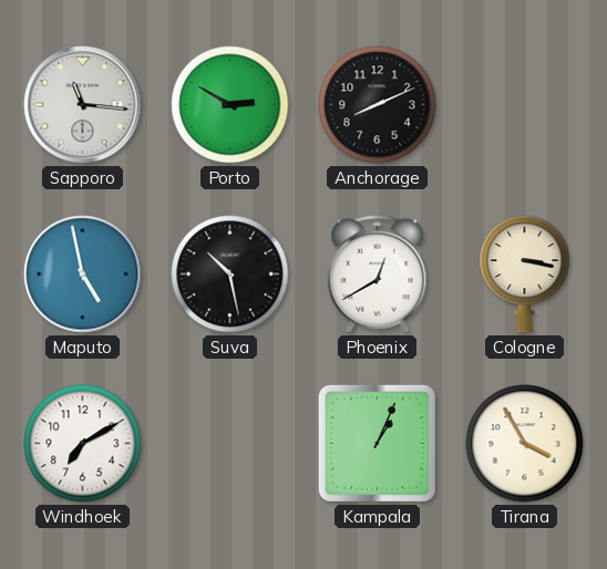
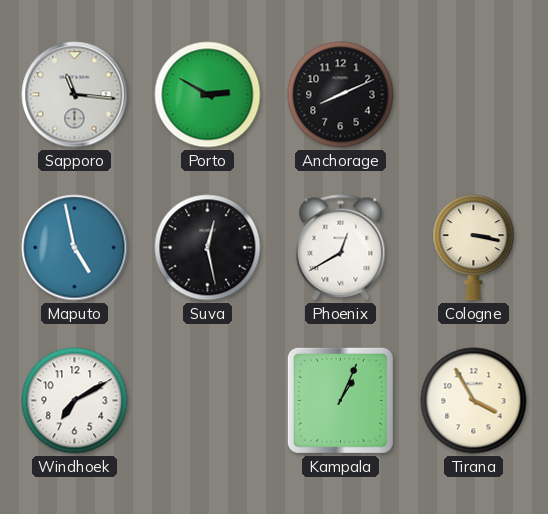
Suva: 10:28 -> 12:28 (208, 248)
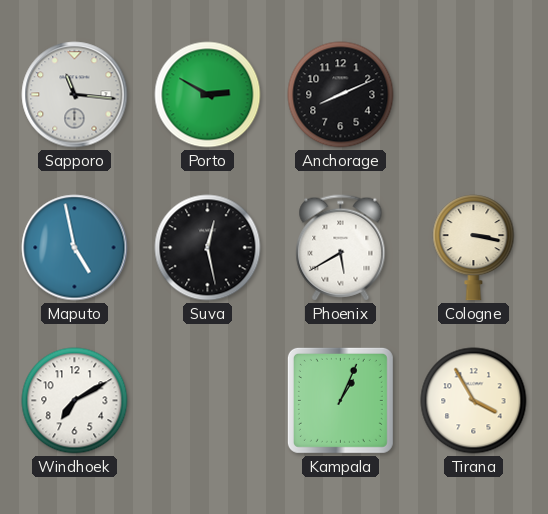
Phoenix: 12:40 -> 5:40 (341, 248)
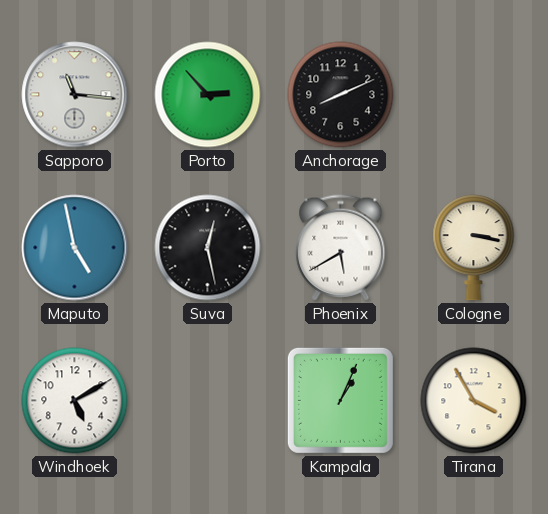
Porto: 2:50 -> 2:53 (208, 95)
Windhoek: 7:10 -> 5:10 (75, 401)
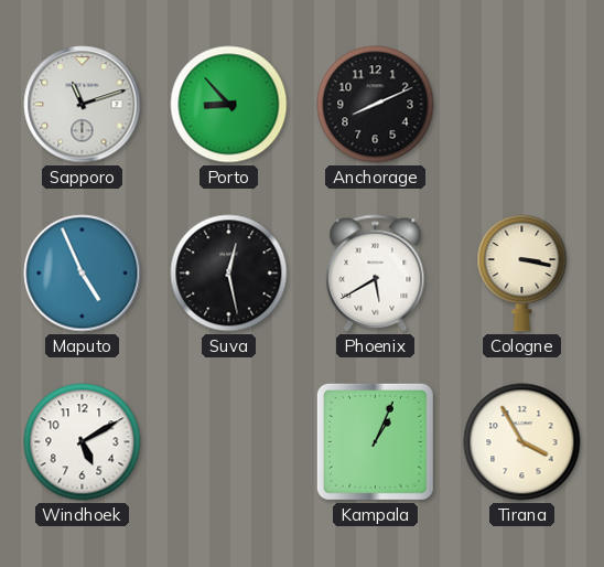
Sapporo: 11:16 -> 11:12 (83, 105)
Porto: 2:53 -> 8:53 (229, 105)
Maputo: 4:58 -> 4:56 (83, 274)
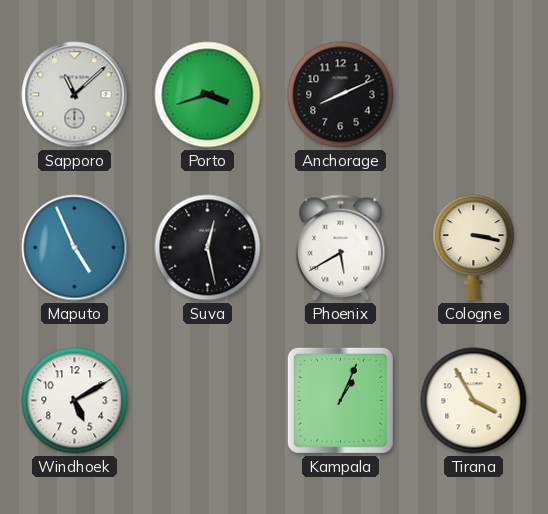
Sapporo: 11:12 -> 11:08 (75, 95)
Porto: 8:53 -> 3:42 (208, 95)
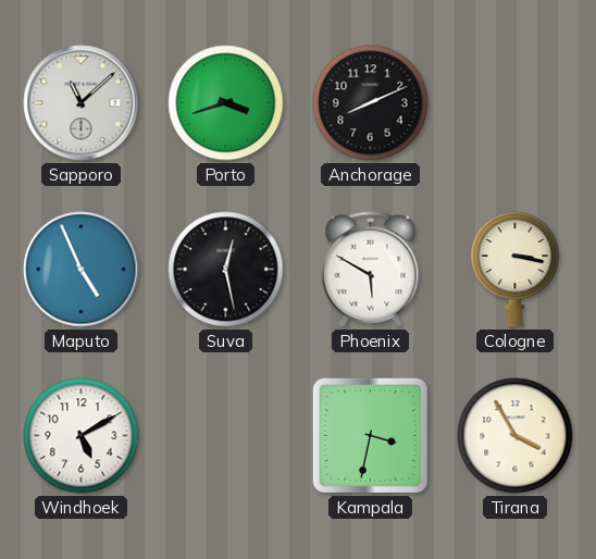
Phoenix: 5:40 -> 5:50 (371, 270)
Kampala: 1:04 -> 3:32 (370, 435)
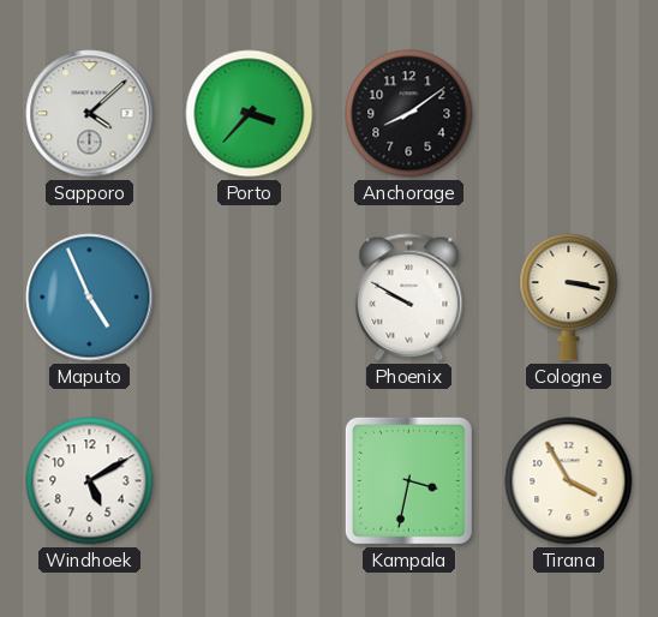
Sapporo: 11:08 -> 4:08 (90, 114)
Porto: 3:42 -> 3:37 (250, 114)
Anchorage: 8:11 -> 8:09 (409, 114)
Suva: 12:28 -> none (226, 270)
Phoenix: 5:50 -> 9:50 (409, 298)
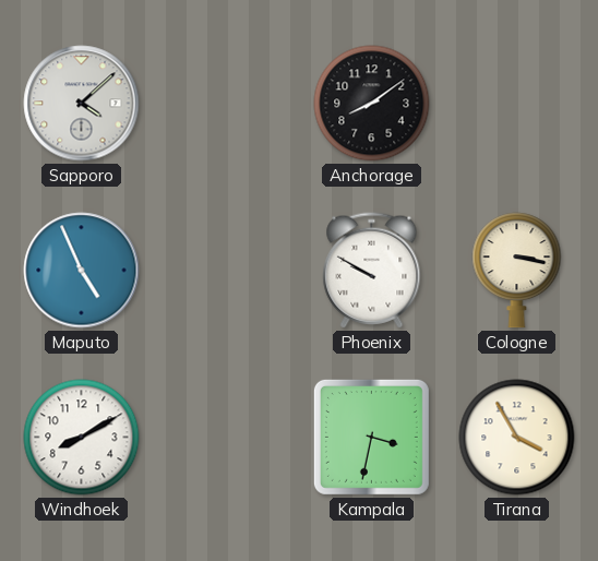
Porto: 3:37 -> none (250, 114)
Windhoek: 5:10 -> 8:10 (82, 438)
